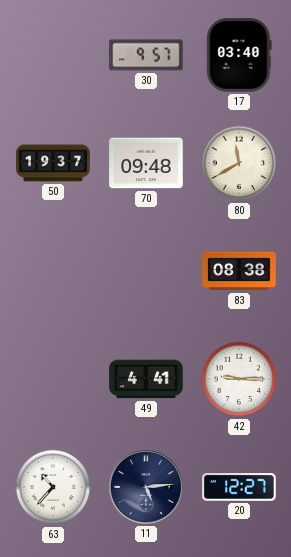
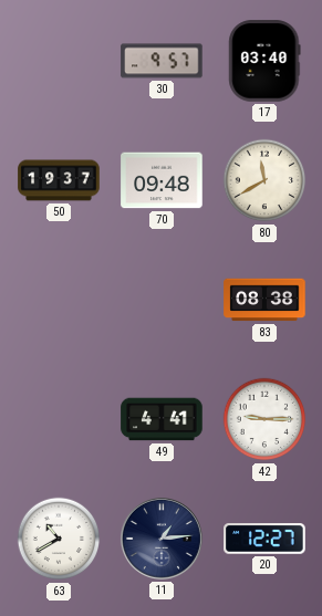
63: 10:37 -> 10:40 (59, 539)
11: 5:14 -> 1:14 (162, 539)
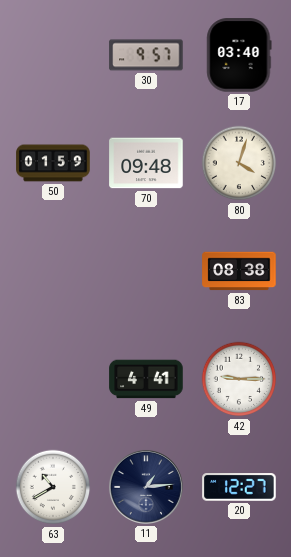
50: 19:37 -> 01:59 (53, 163)
80: 11:40 -> 4:03 (239, 163)
